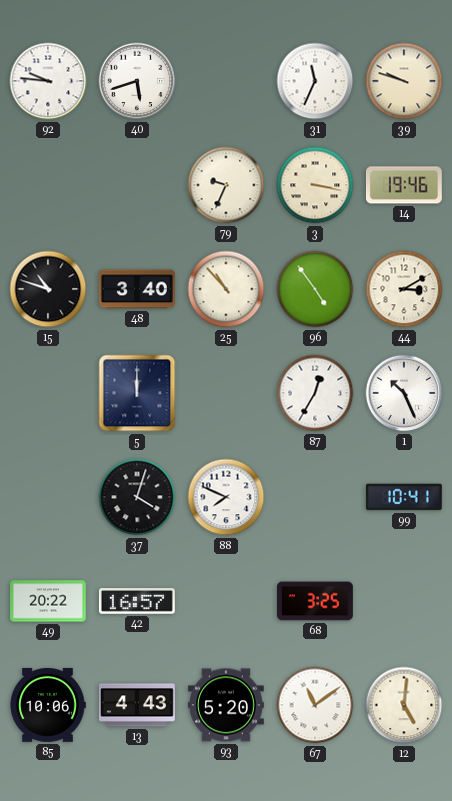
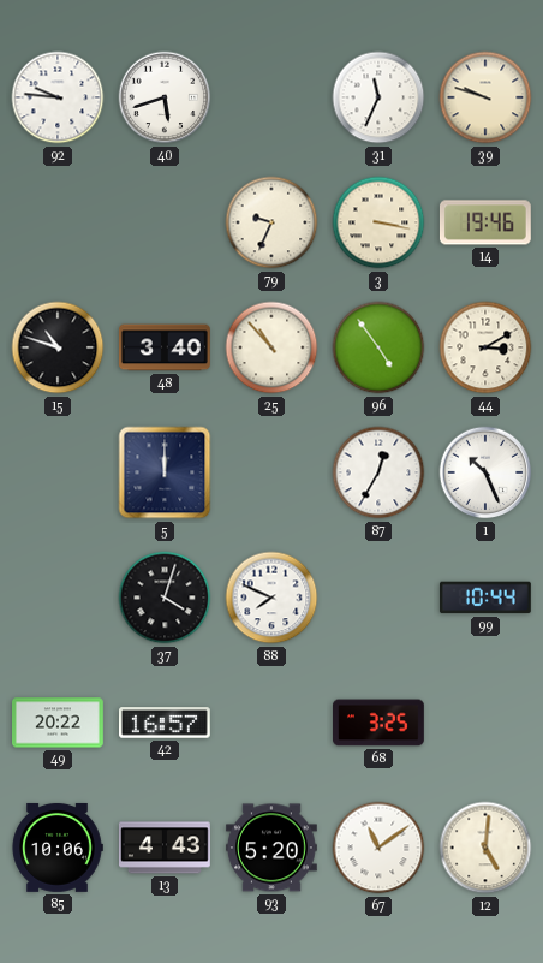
99: 10:41 -> 10:44 (485, 598)
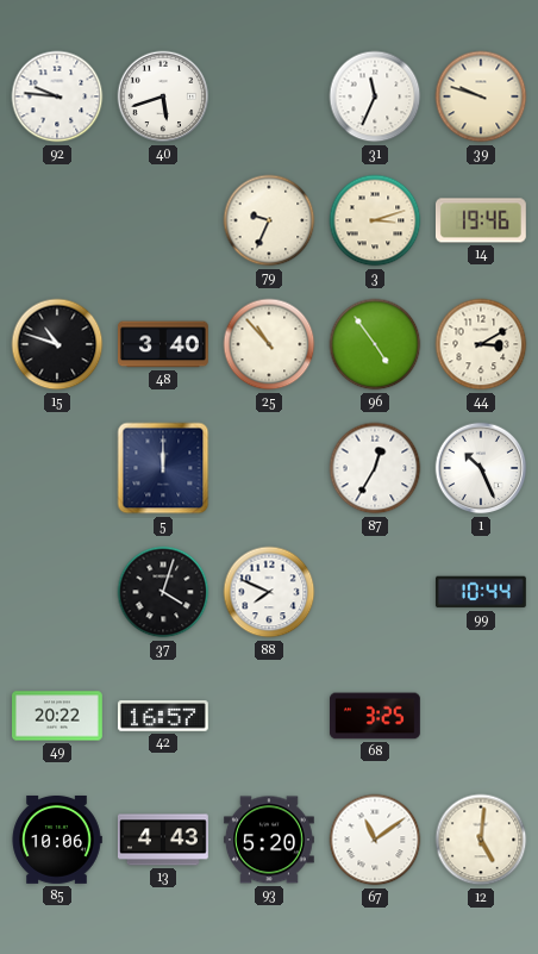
3: 3:17 -> 3:12 (375, 220)
